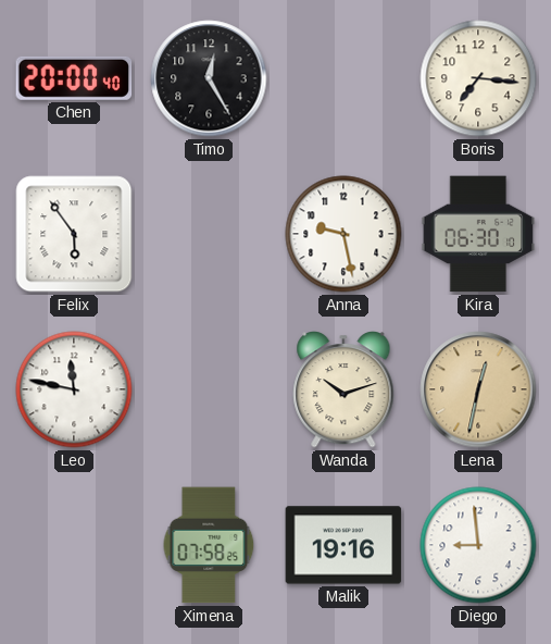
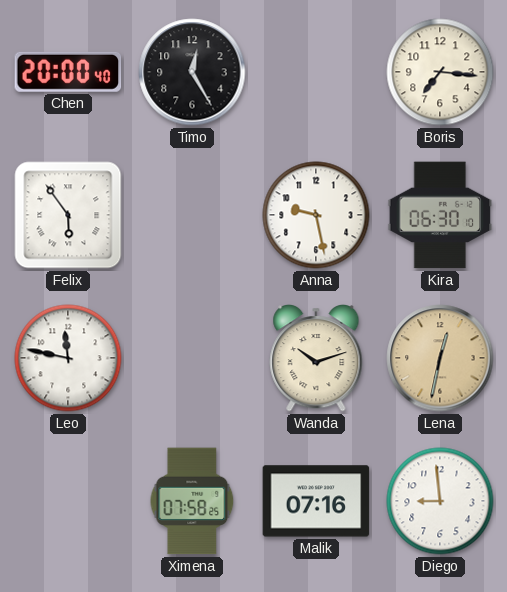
Malik: 19:16 -> 07:16 (316, 501)
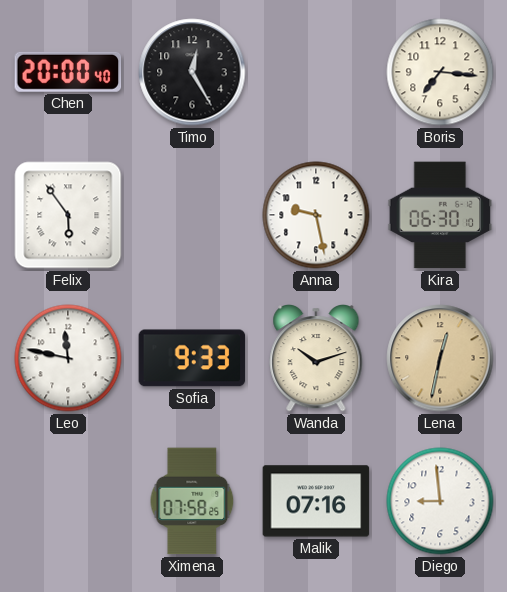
Sofia: none -> 9:33 (192, 358)
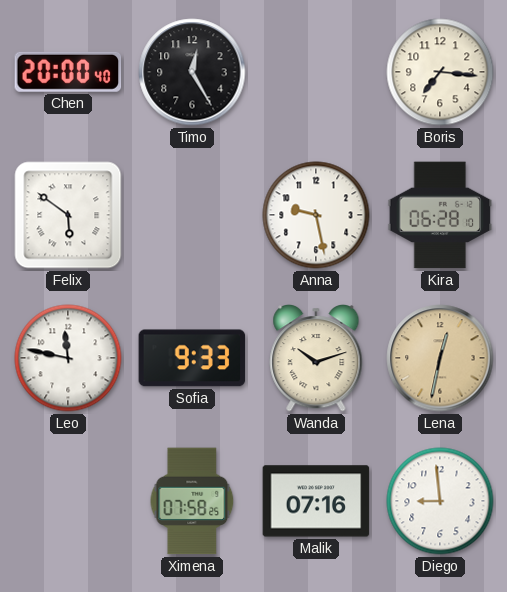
Felix: 5:54 -> 5:51 (68, 215)
Kira: 06:30 -> 06:28 (440, 215)
